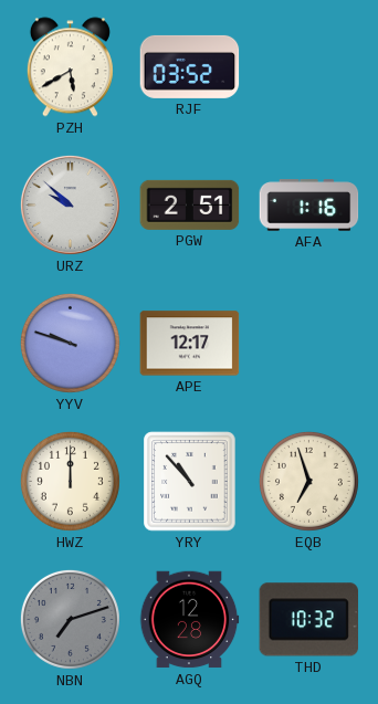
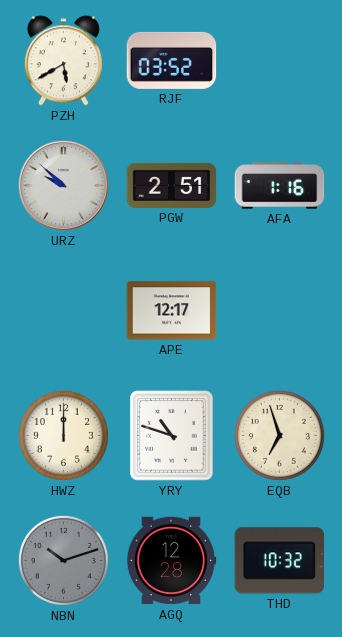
YYV: 9:48 -> none (70, 343)
YRY: 10:53 -> 10:48 (172, 436)
NBN: 7:12 -> 10:12 (63, 560)
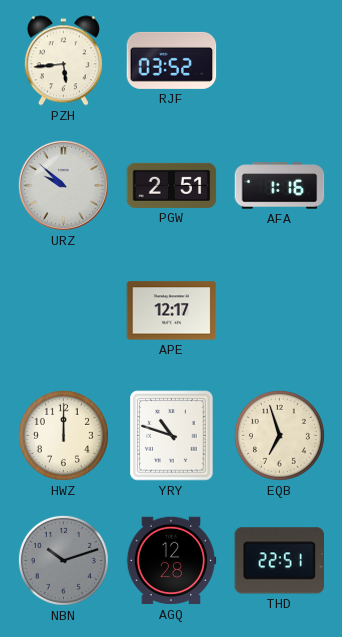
PZH: 5:40 -> 5:44 (63, 61)
THD: 10:32 -> 22:51 (280, 561)
